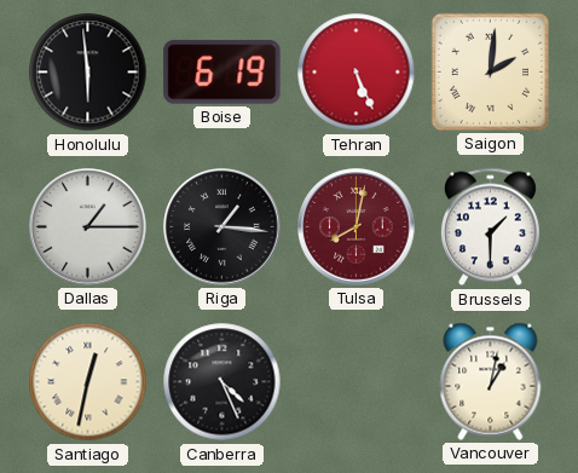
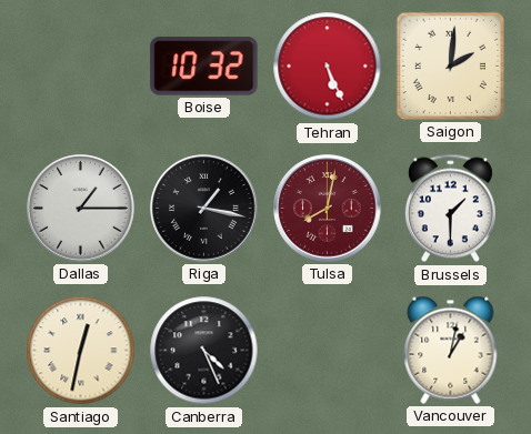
Honolulu: 5:59 -> none (88, 73)
Boise: 6:19 -> 10:32 (204, 67)
Riga: 1:16 -> 1:17 (204, 209)
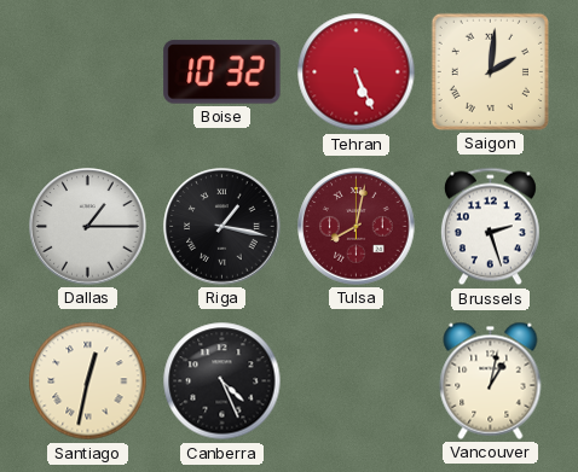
Brussels: 1:30 -> 2:27 (490, 227)
